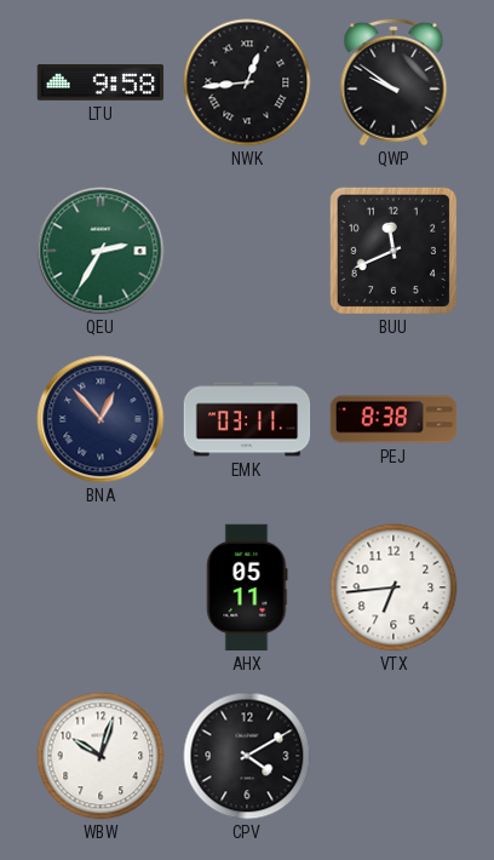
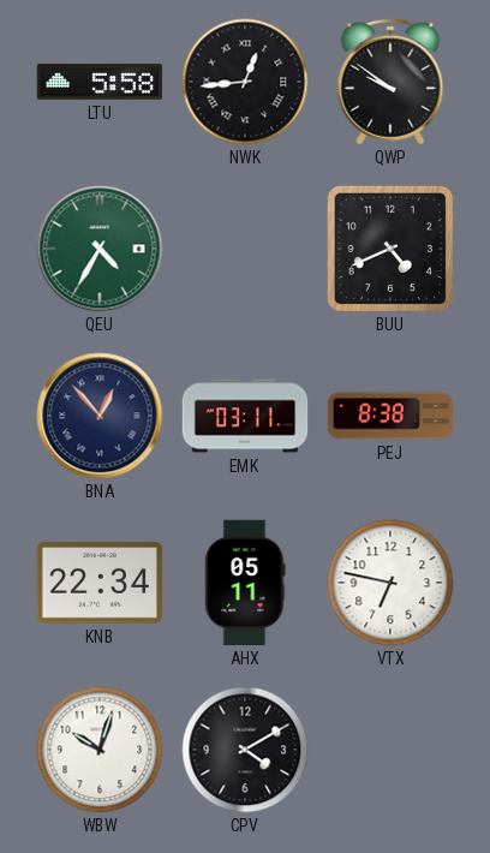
LTU: 9:58 -> 5:58 (100, 82)
QEU: 2:35 -> 4:35 (100, 249)
BUU: 11:41 -> 4:41 (389, 247)
KNB: none -> 22:34 (100, 583)
VTX: 6:44 -> 6:47 (390, 583)
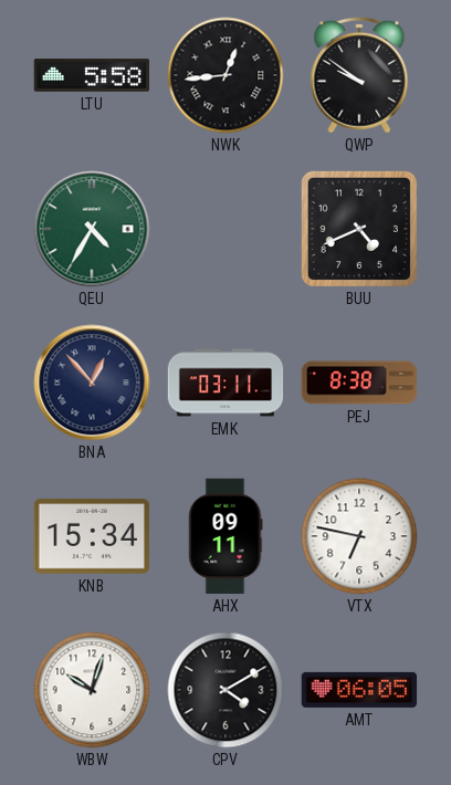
KNB: 22:34 -> 15:34 (92, 536)
AHX: 05:11 -> 09:11 (225, 536)
AMT: none -> 06:05 (359, 690)
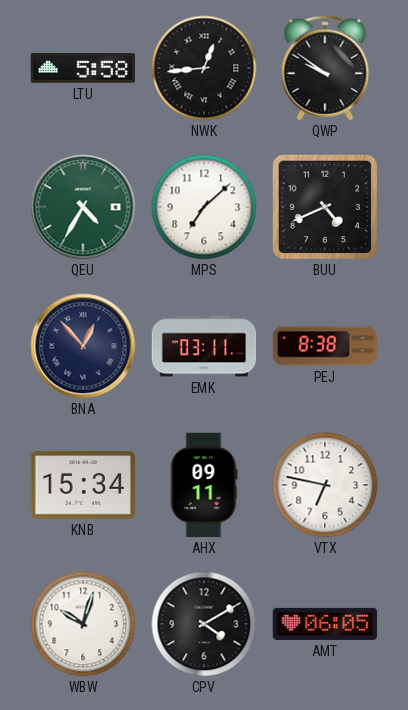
MPS: none -> 7:08 (204, 207)
